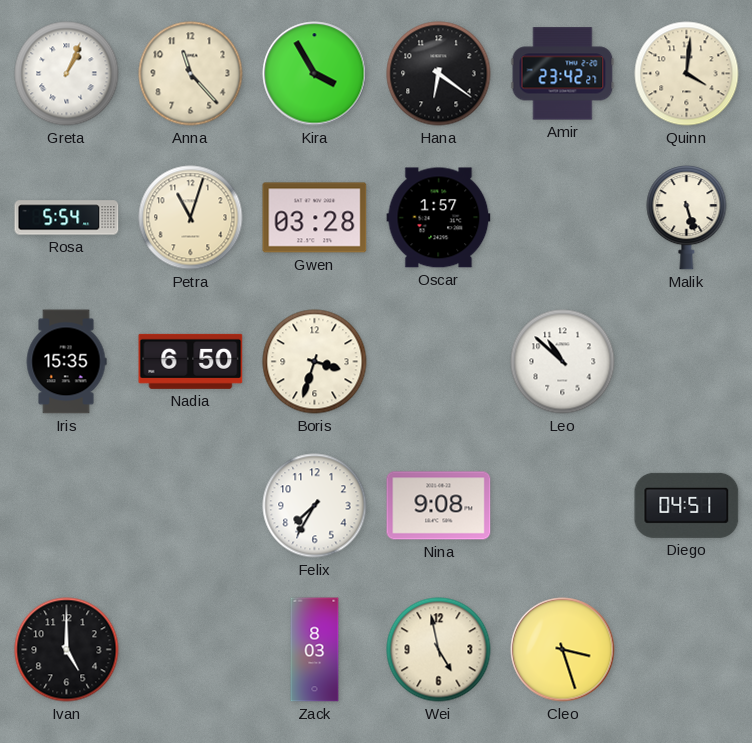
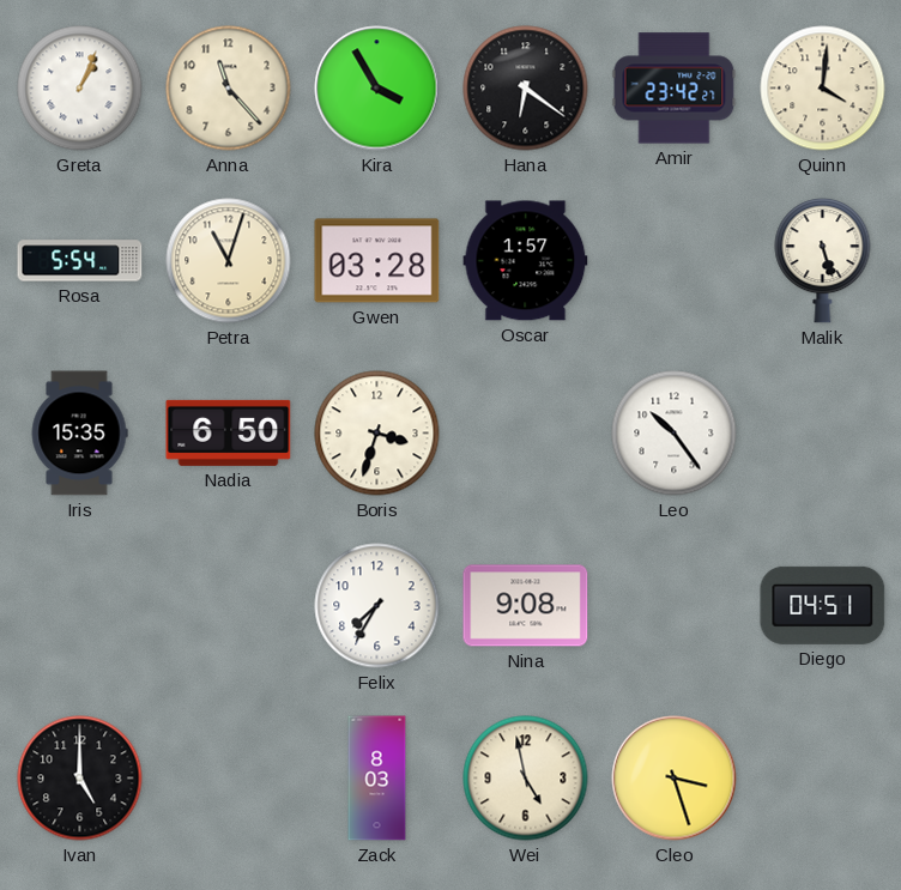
Leo: 10:52 -> 10:24 (675, 434)
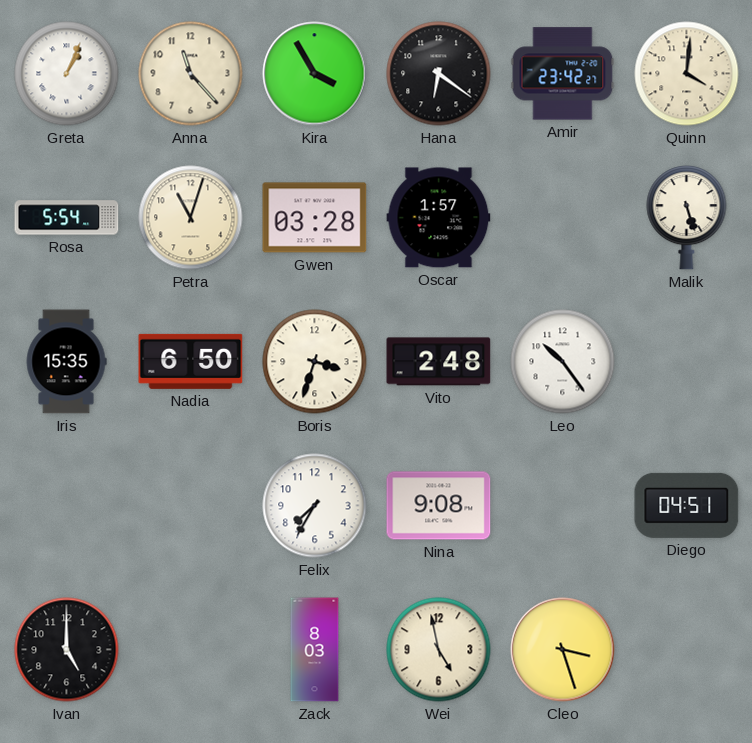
Vito: none -> 2:48 (439, 362)
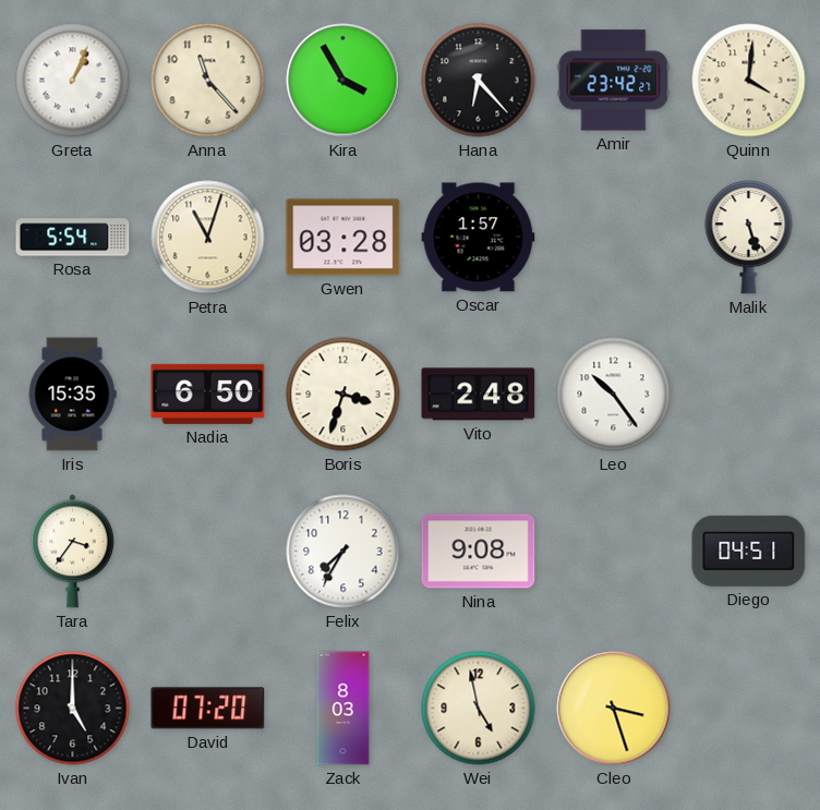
Hana: 6:21 -> 6:23 (479, 81)
Tara: none -> 3:36 (72, 552)
David: none -> 07:20 (208, 709)
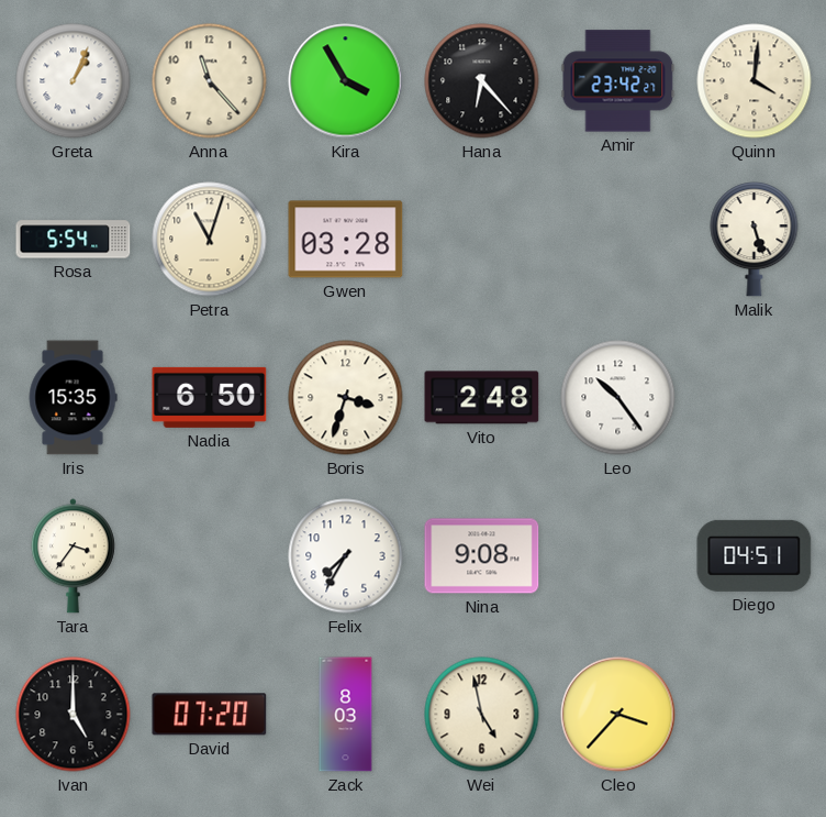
Oscar: 1:57 -> none (479, 238)
Cleo: 3:27 -> 3:37 (618, 715)
